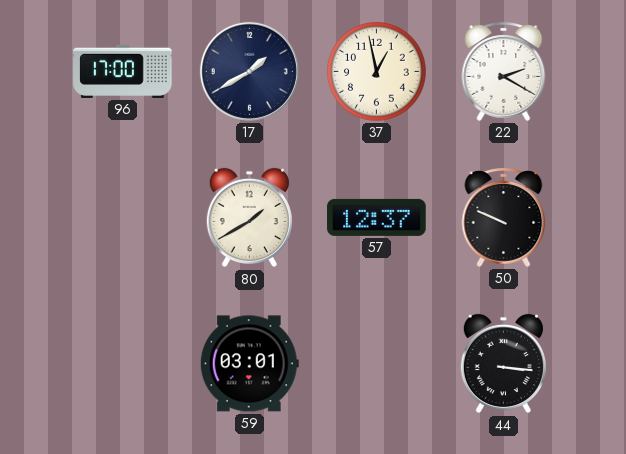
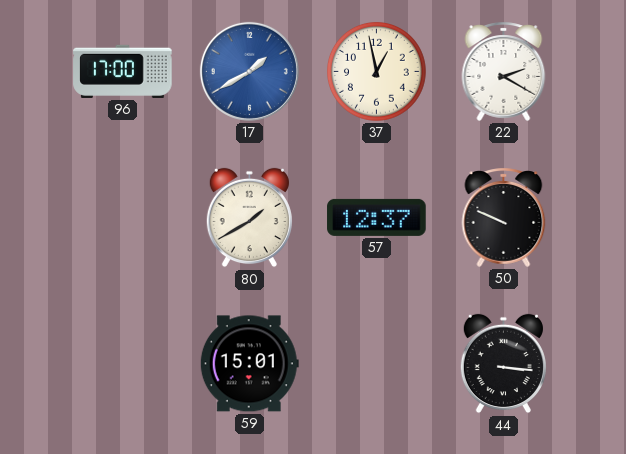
17 dial: navy -> blue (249, 71)
59: 03:01 -> 15:01 (249, 364)
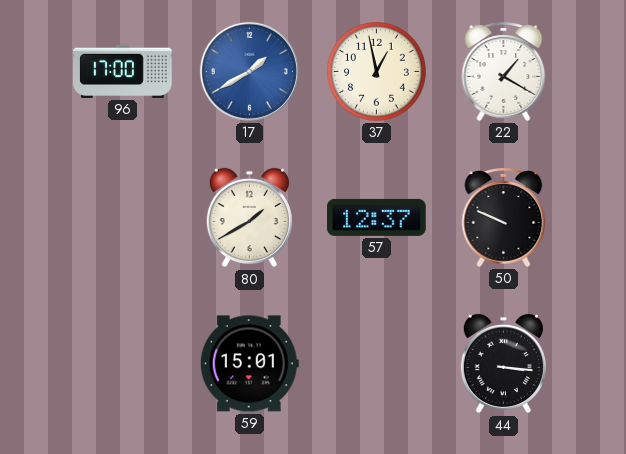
22: 2:20 -> 1:20 (504, 71)
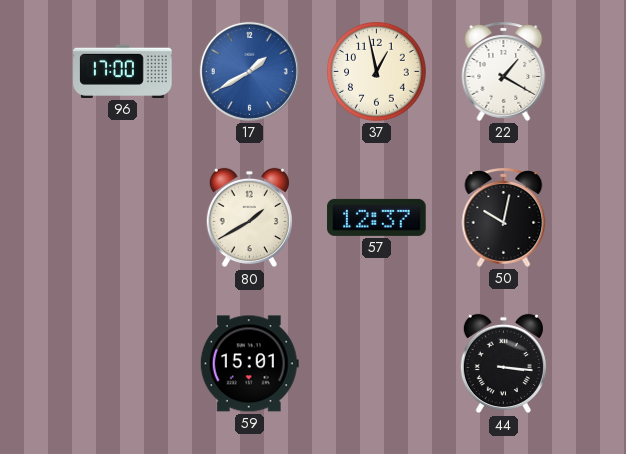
50: 9:49 -> 10:02 (504, 217)
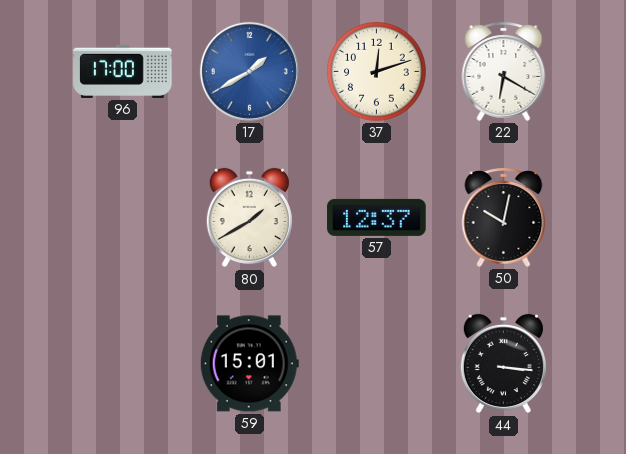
37: 12:58 -> 12:12 (377, 72)
22: 1:20 -> 6:20 (504, 71)
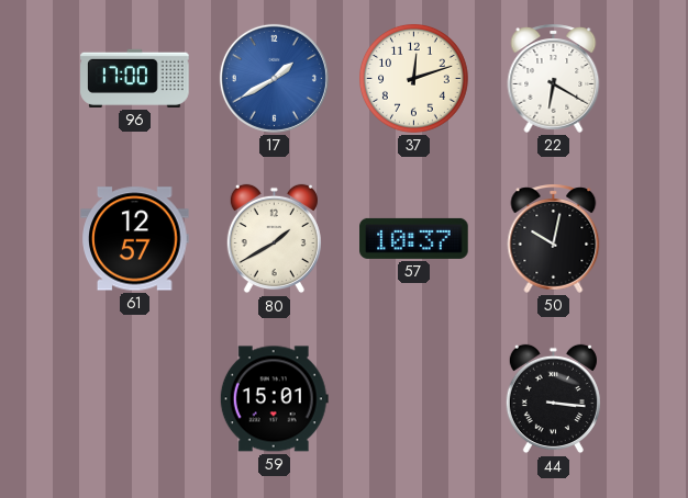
61: none -> 12:57 (135, 239)
57: 12:37 -> 10:37 (414, 238)
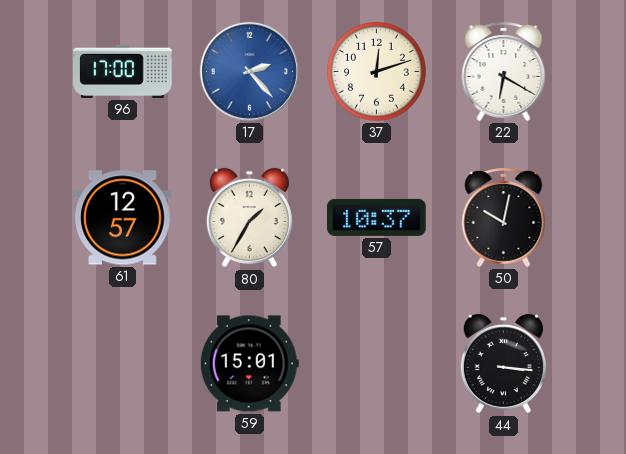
17: 1:40 -> 2:23 (249, 71)
80: 1:40 -> 1:35 (249, 218)
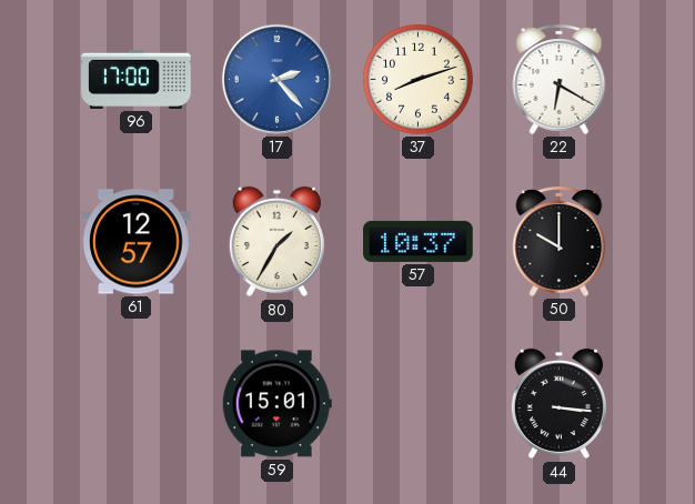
37: 12:12 -> 8:12 (419, 80)
50: 10:02 -> 10:00 (560, 241)
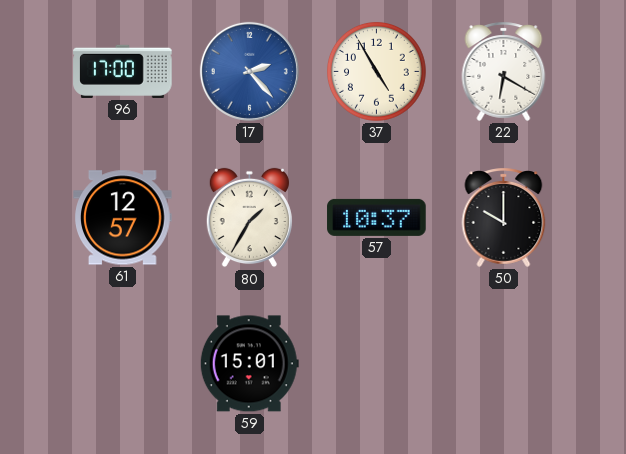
37: 8:12 -> 4:55 (377, 72)
44: 3:16 -> none (558, 404)
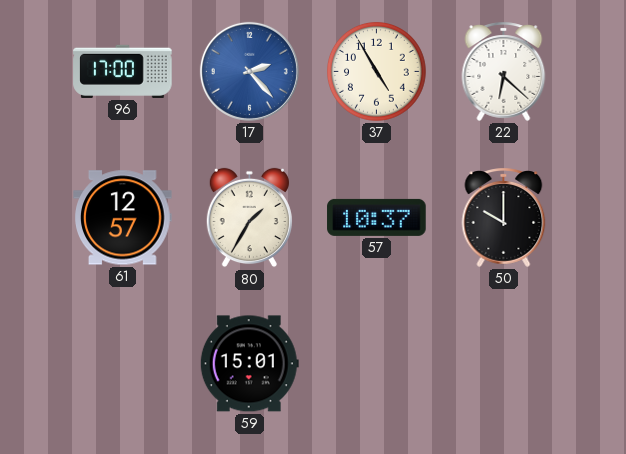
22: 6:20 -> 6:22 (504, 71)
